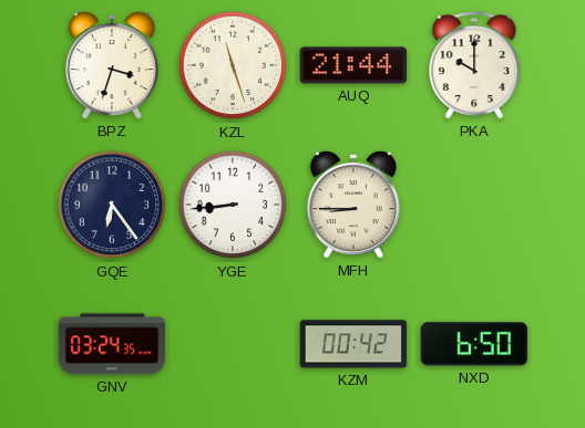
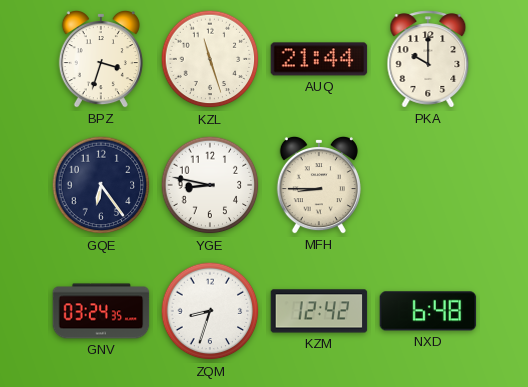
YGE: 8:44 -> 8:47 (210, 185)
ZQM: none -> 8:33 (210, 311)
KZM: 00:42 -> 12:42 (319, 311)
NXD: 6:50 -> 6:48 (428, 311)
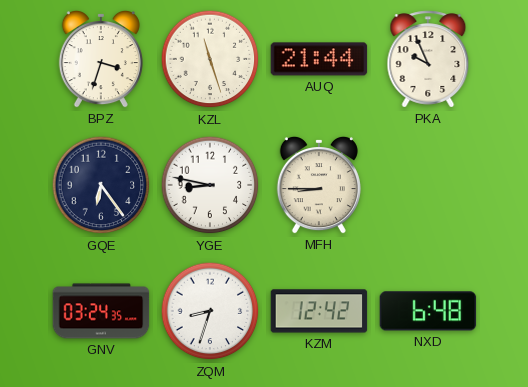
PKA: 10:00 -> 9:56 (428, 59)
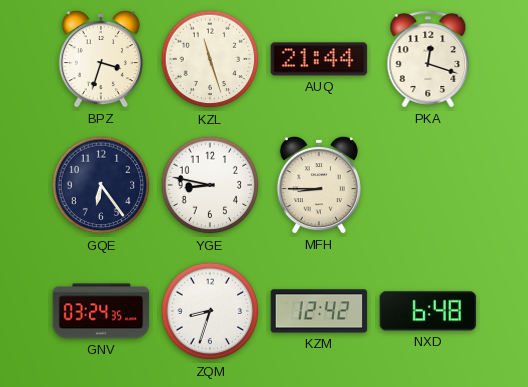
PKA: 9:56 -> 12:18 (428, 59)
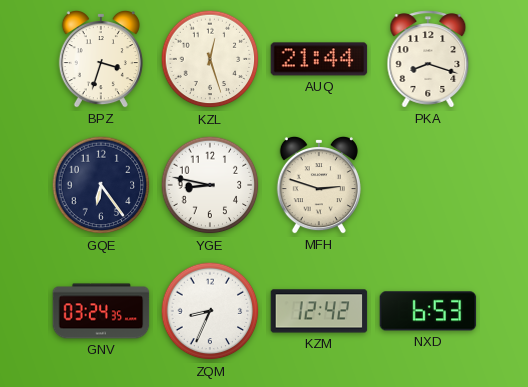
KZL: 11:27 -> 12:27 (210, 59)
PKA: 12:18 -> 8:18 (428, 59)
MFH: 8:45 -> 2:48 (319, 185)
ZQM: 8:33 -> 8:34 (210, 311)
NXD: 6:48 -> 6:53 (428, 311)
